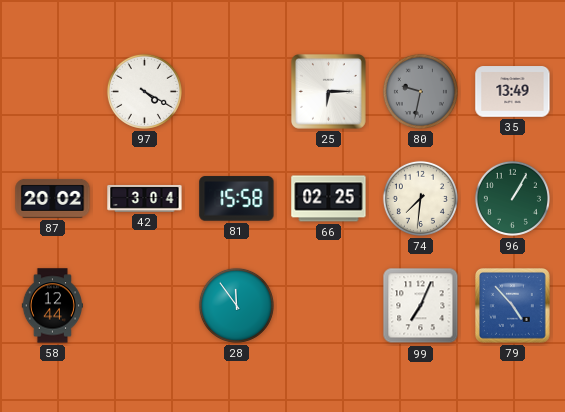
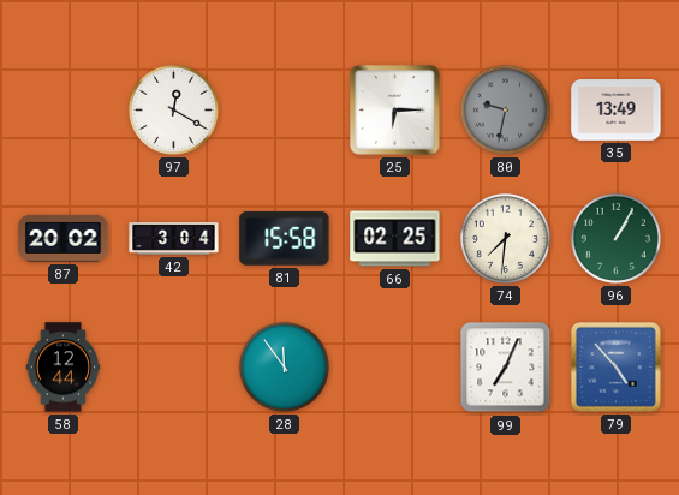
97: 4:20 -> 12:20 (173, 109)
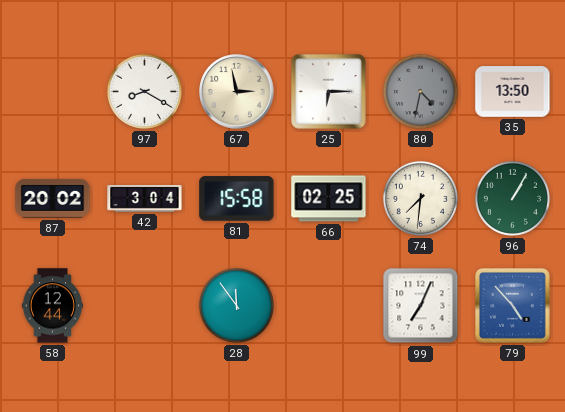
97: 12:20 -> 8:20 (144, 91)
67: none -> 2:58 (237, 92)
80: 9:32 -> 4:32 (420, 91)
35: 13:49 -> 13:50 (513, 92)
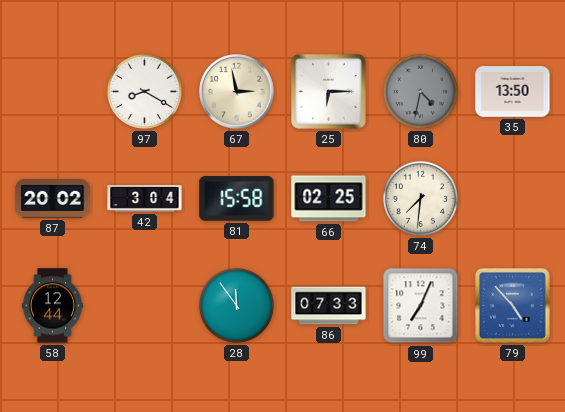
96: 1:05 -> none (512, 198)
86: none -> 07:33 (329, 306)
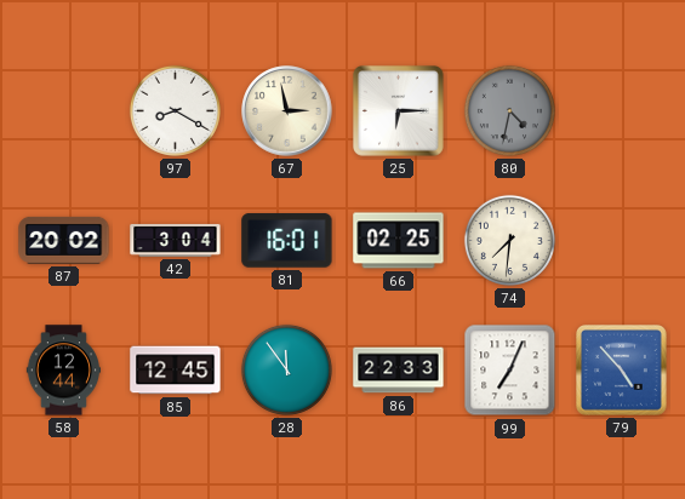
35: 13:50 -> none (513, 92)
81: 15:58 -> 16:01 (287, 241)
85: none -> 12:45 (176, 371)
86: 07:33 -> 22:33 (399, 371)
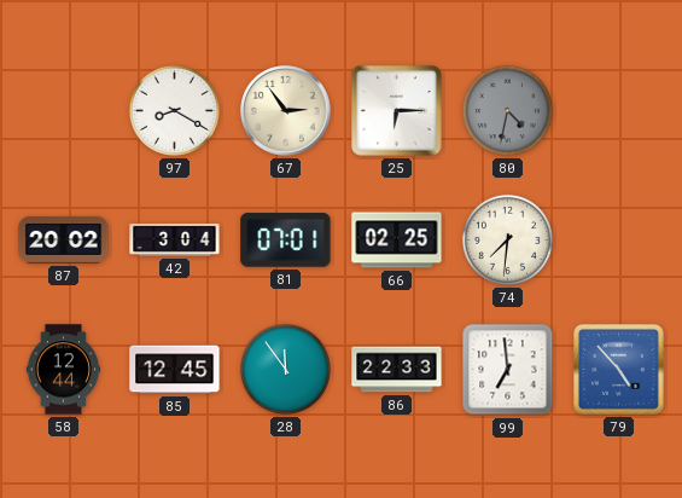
67: 2:58 -> 2:54 (286, 111)
81: 16:01 -> 07:01 (286, 241)
99: 7:04 -> 6:59 (508, 370)
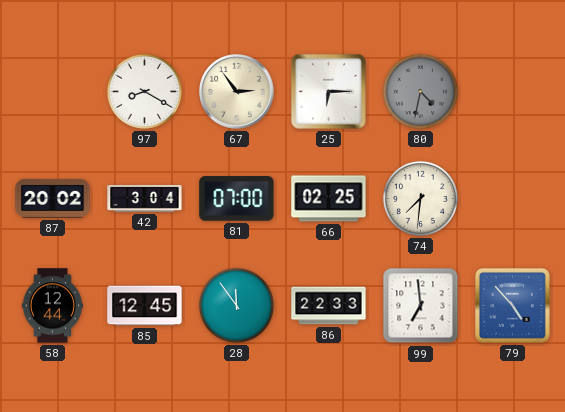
81: 07:01 -> 07:00 (237, 199)
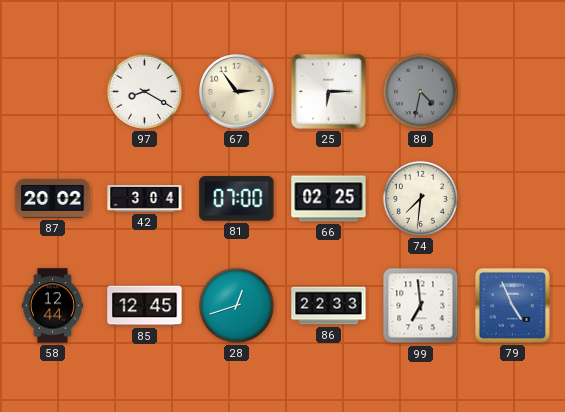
28: 11:54 -> 12:42 (236, 305)
79: 4:53 -> 4:56 (513, 306)
